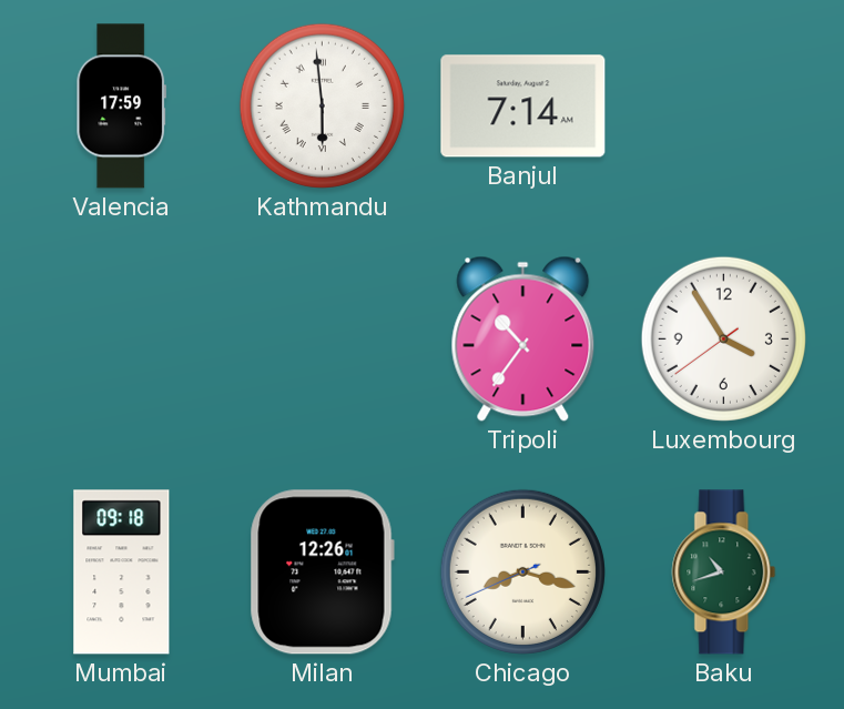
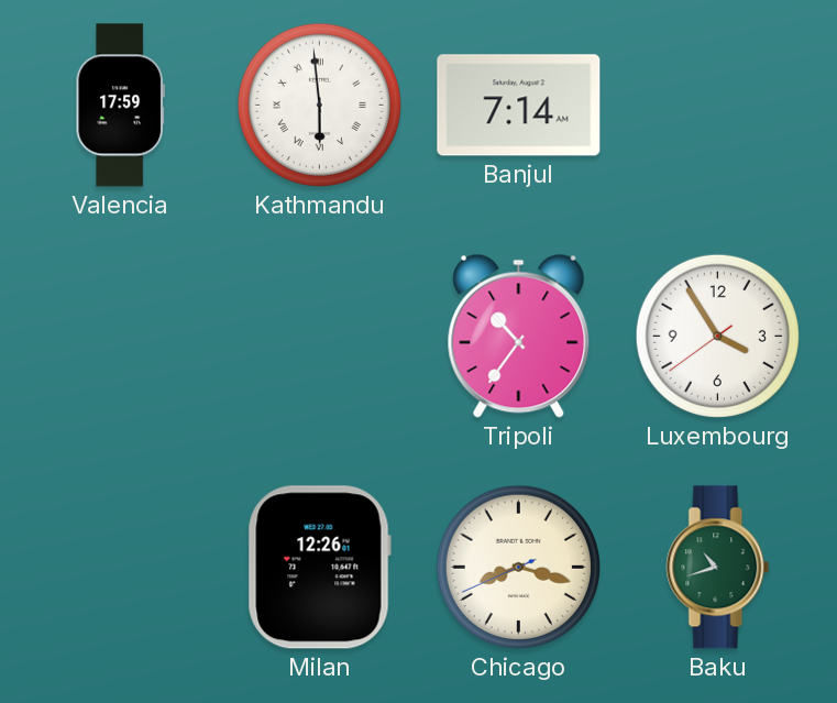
Mumbai: 09:18 -> none (122, 573)
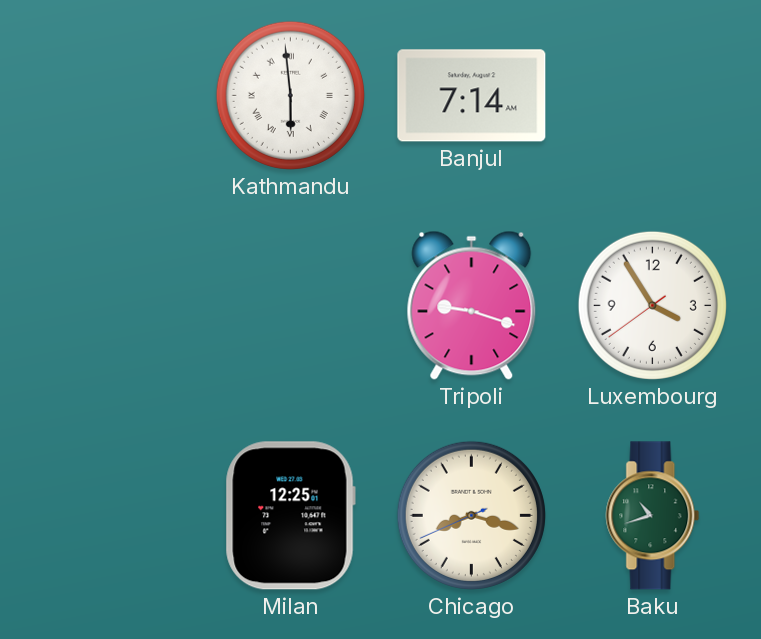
Valencia: 17:59 -> none (121, 106)
Tripoli: 10:36 -> 9:18 (472, 305)
Milan: 12:26 -> 12:25 (290, 516)
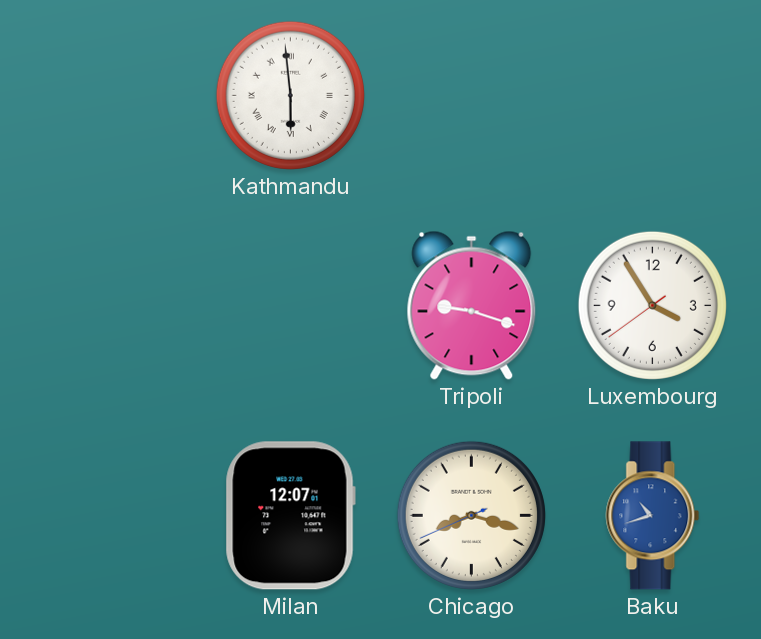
Banjul: 7:14 -> none (472, 96)
Milan: 12:25 -> 12:07 (290, 516)
Baku dial: green -> blue (653, 516)
